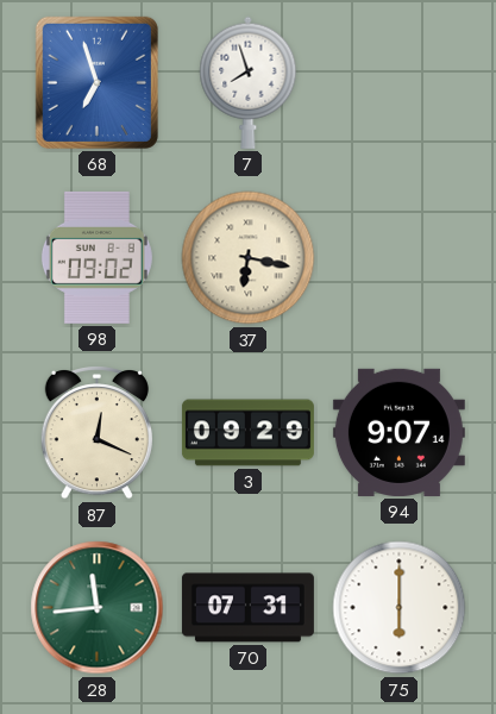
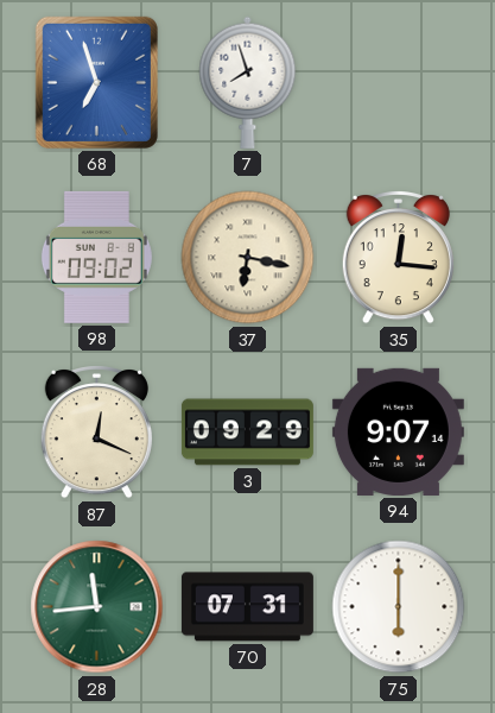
35: none -> 12:16 (398, 258)
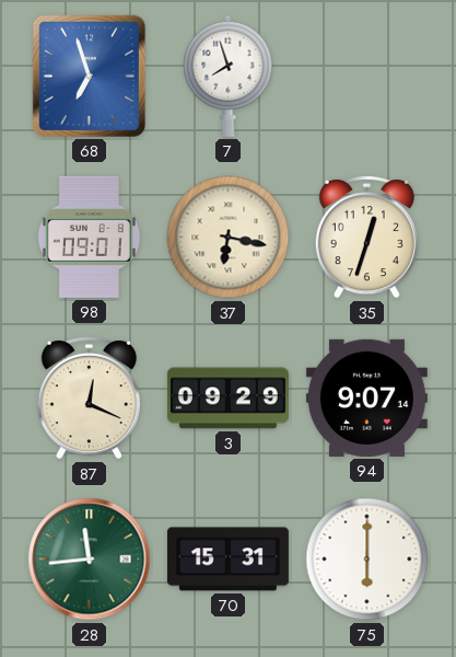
98: 09:02 -> 09:01 (89, 237)
35: 12:16 -> 12:33 (366, 238)
70: 07:31 -> 15:31 (227, 560)
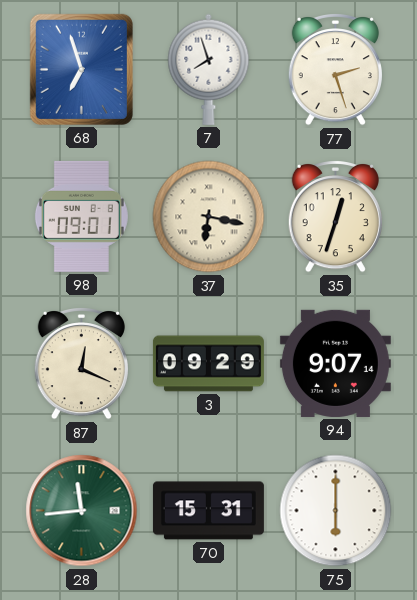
77: none -> 2:27 (335, 70)
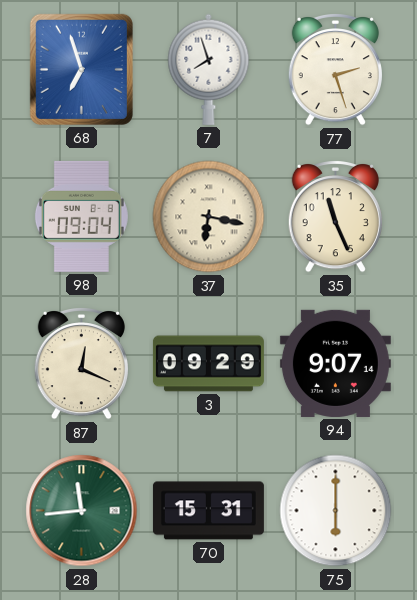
98: 09:01 -> 09:04 (81, 216)
35: 12:33 -> 11:26 (335, 217)
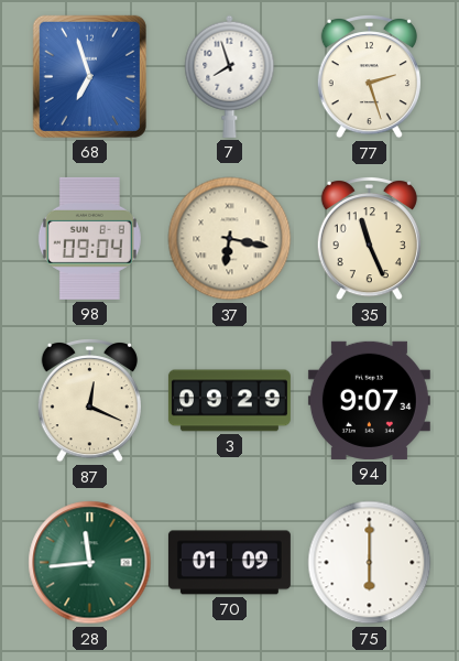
94: 9:07:14 -> 9:07:34 (369, 400)
70: 15:31 -> 01:09 (229, 563)
